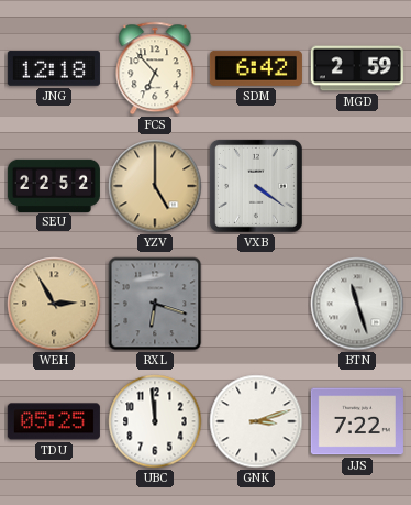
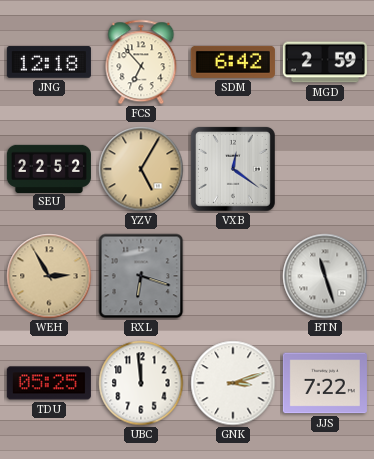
YZV: 5:00 -> 5:05 (141, 169)
VXB: 4:21 -> 12:21 (233, 169)
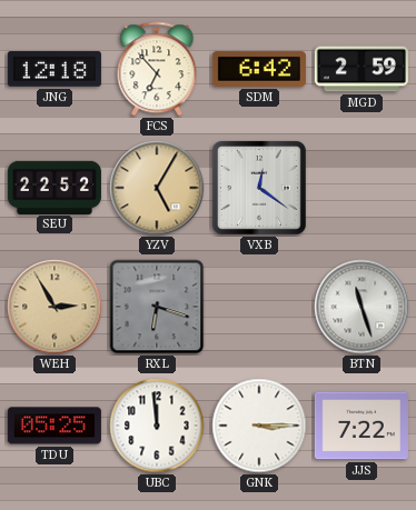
GNK: 3:12 -> 3:15 (259, 426)
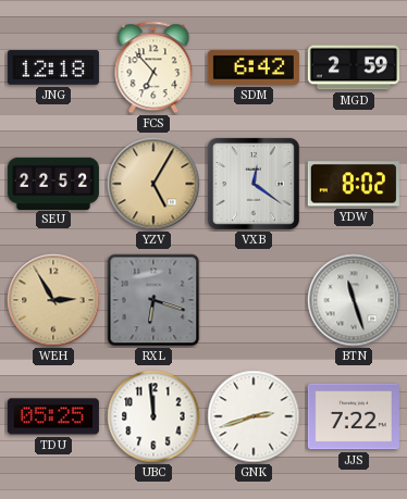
YDW: none -> 8:02 (354, 184)
GNK: 3:15 -> 2:42 (254, 416)
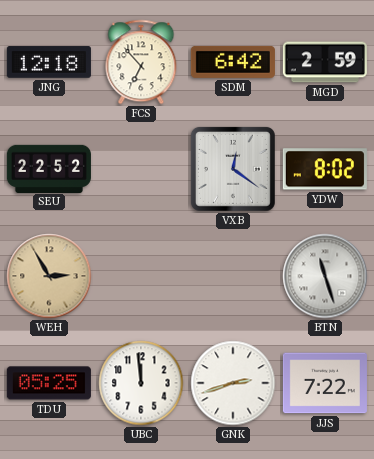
YZV: 5:05 -> none (153, 184)
RXL: 6:18 -> none (153, 300)
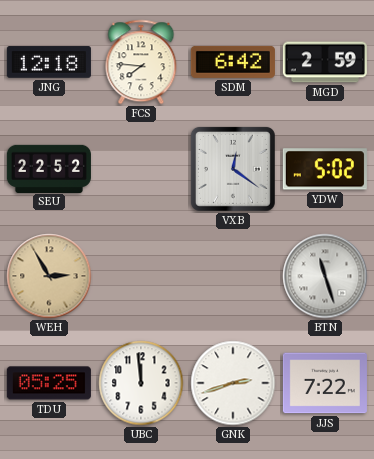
FCS: 6:53 -> 7:46 (141, 62)
YDW: 8:02 -> 5:02 (325, 169)
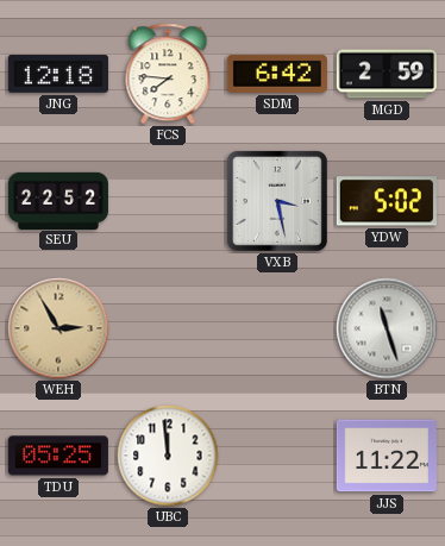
VXB: 12:21 -> 3:28 (277, 201)
GNK: 2:42 -> none (233, 383)
JJS: 7:22 -> 11:22 (387, 456)
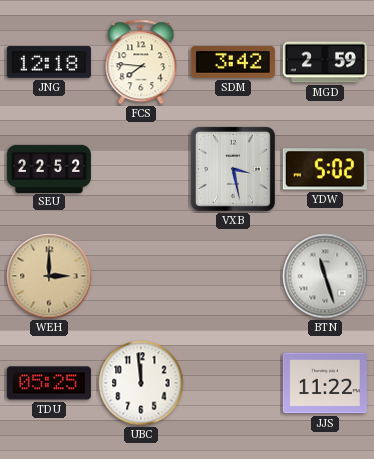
SDM: 6:42 -> 3:42 (233, 62)
WEH: 2:55 -> 3:00 (49, 276)
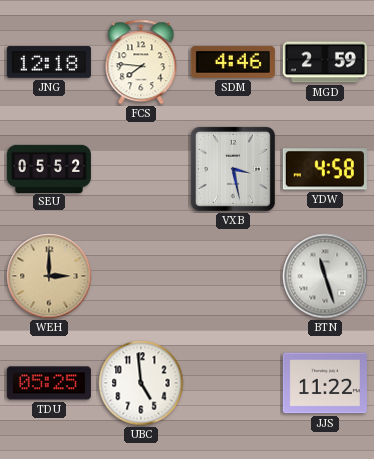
SDM: 3:42 -> 4:46 (233, 62)
SEU: 22:52 -> 05:52 (49, 168)
YDW: 5:02 -> 4:58 (325, 169)
UBC: 11:59 -> 4:59 (141, 383)
